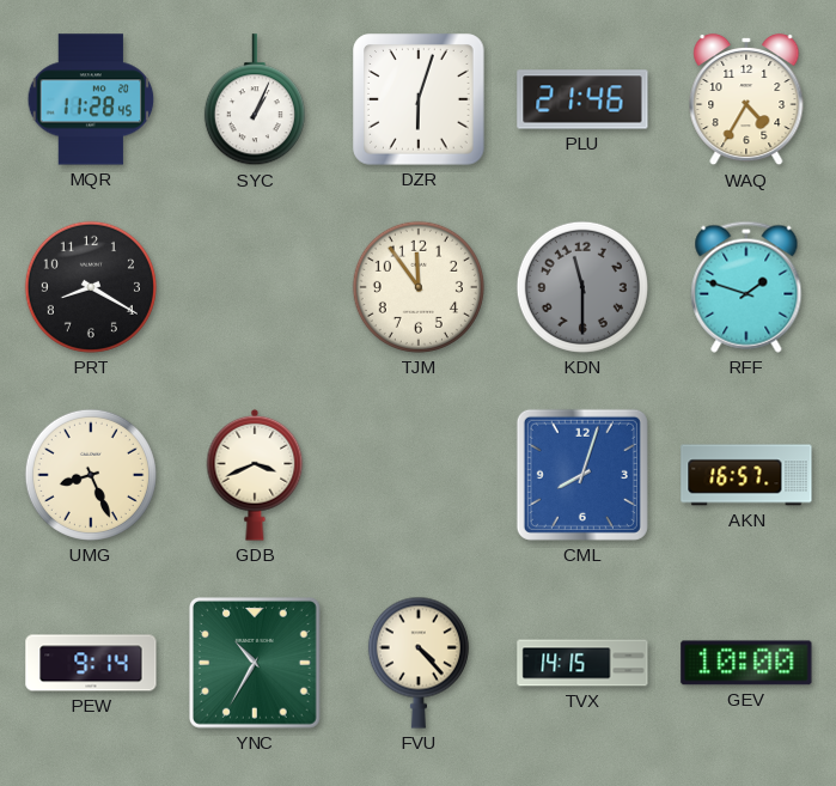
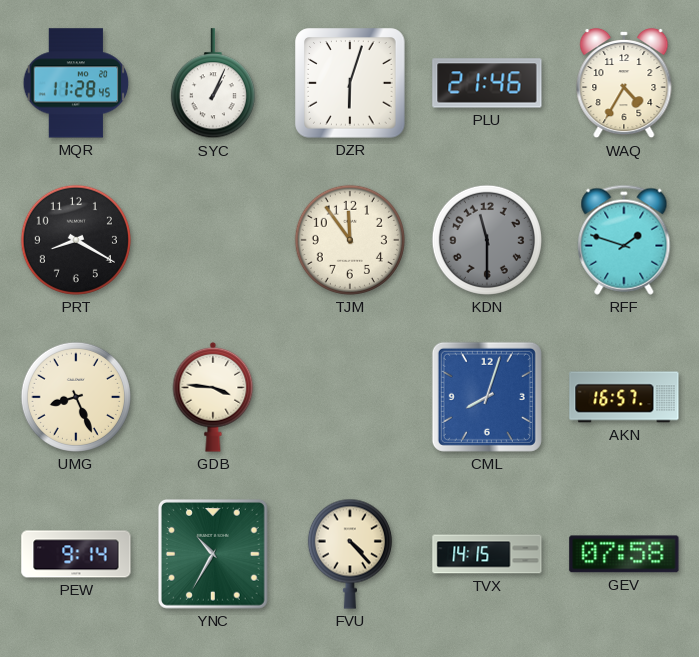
GDB: 3:41 -> 3:46 (213, 397)
GEV: 10:00 -> 07:58 (624, 554)
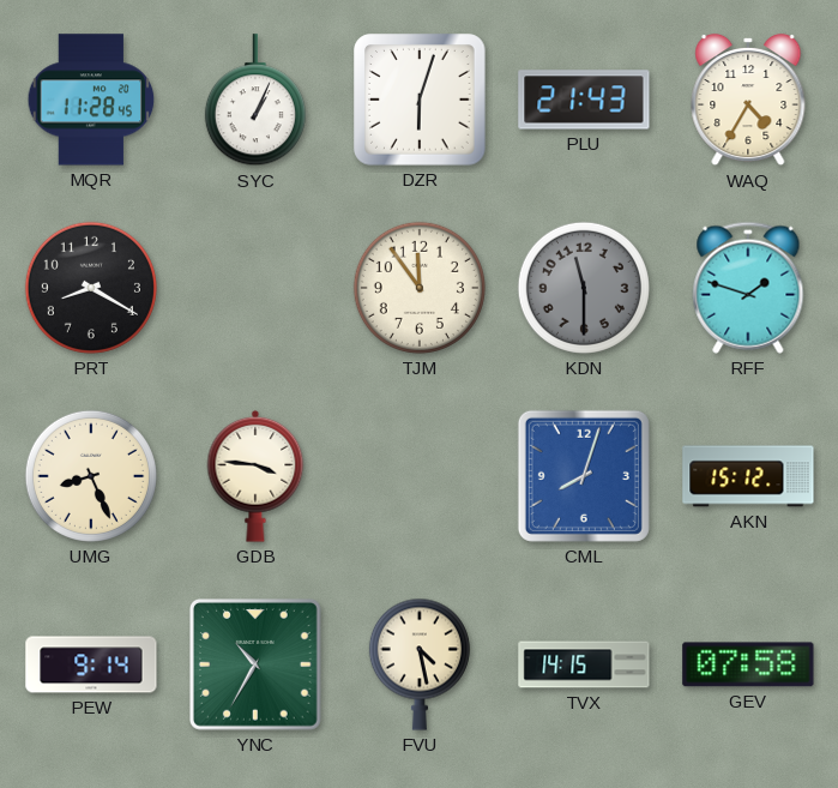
PLU: 21:46 -> 21:43 (584, 100)
AKN: 16:57 -> 15:12 (748, 476)
FVU: 4:23 -> 4:28 (420, 664)
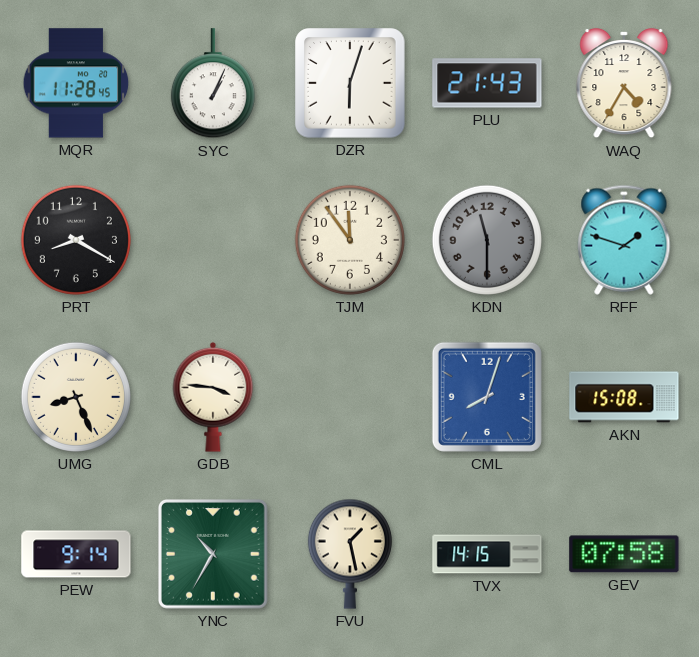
AKN: 15:12 -> 15:08 (624, 397)
FVU: 4:28 -> 1:28 (350, 554)
